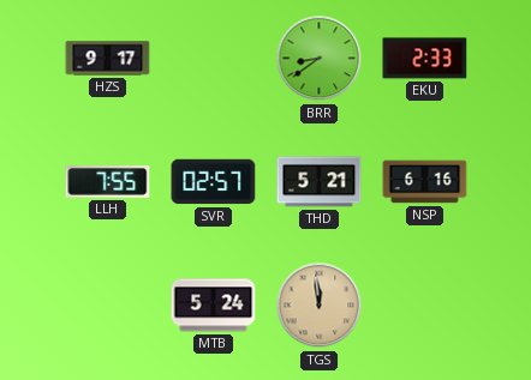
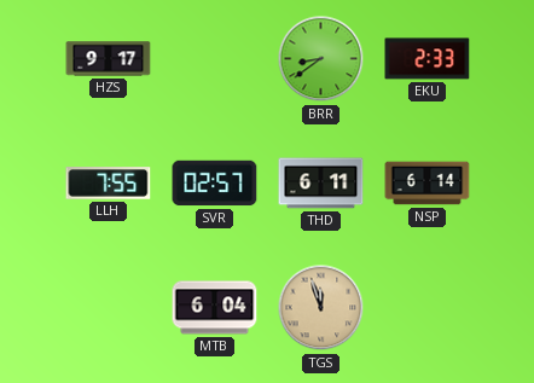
THD: 5:21 -> 6:11 (321, 184)
NSP: 6:16 -> 6:14 (428, 184)
MTB: 5:24 -> 6:04 (215, 308)
TGS: 11:59 -> 11:57 (321, 308)
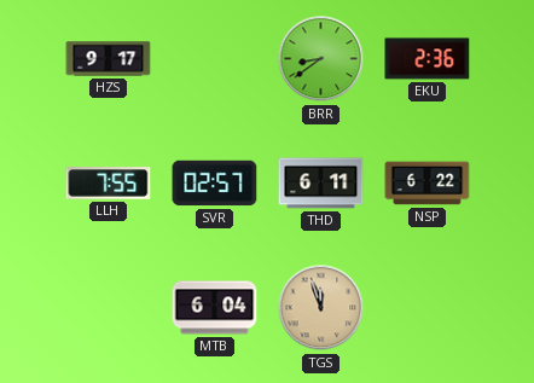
EKU: 2:33 -> 2:36 (428, 59)
NSP: 6:14 -> 6:22 (428, 184)
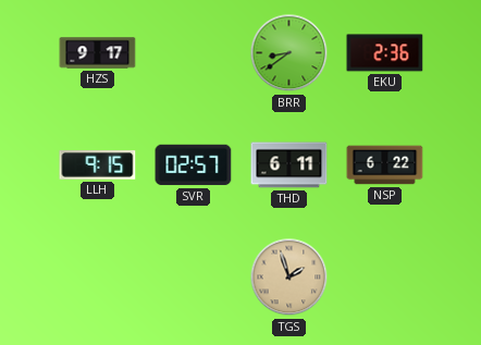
LLH: 7:55 -> 9:15 (98, 165)
MTB: 6:04 -> none (215, 308)
TGS: 11:57 -> 1:57 (289, 278)
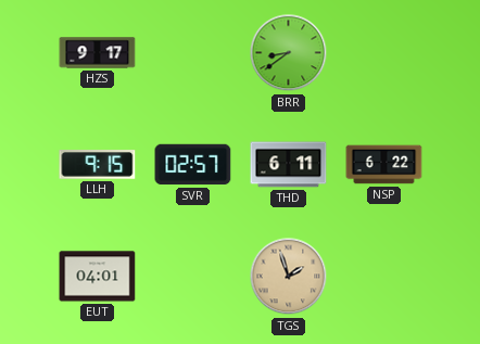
EKU: 2:36 -> none (385, 53)
EUT: none -> 04:01 (98, 277)
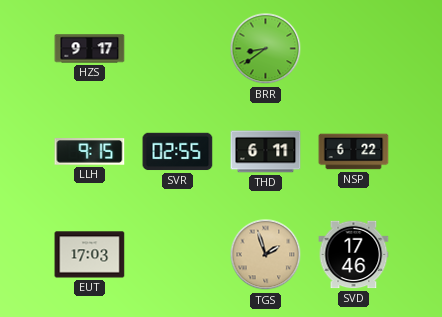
SVR: 02:57 -> 02:55 (178, 152)
EUT: 04:01 -> 17:03 (90, 255)
SVD: none -> 17:46 (354, 255)
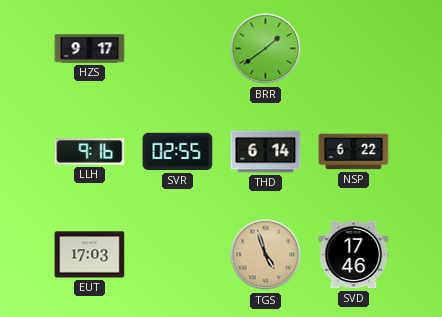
BRR: 8:39 -> 1:39 (266, 49)
LLH: 9:15 -> 9:16 (90, 152)
THD: 6:11 -> 6:14 (266, 152)
TGS: 1:57 -> 4:57 (266, 255)
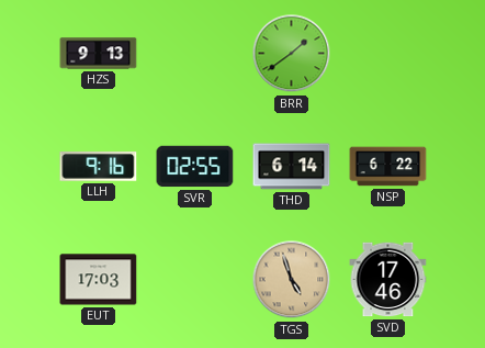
HZS: 9:17 -> 9:13 (99, 54)
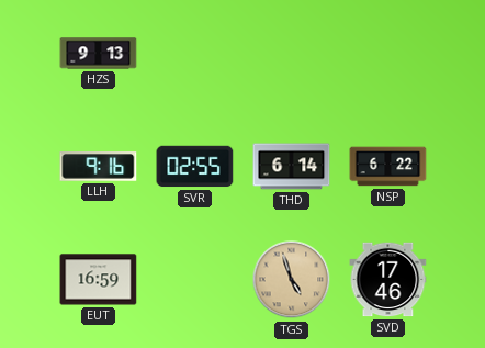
BRR: 1:39 -> none (292, 54)
EUT: 17:03 -> 16:59 (99, 280)
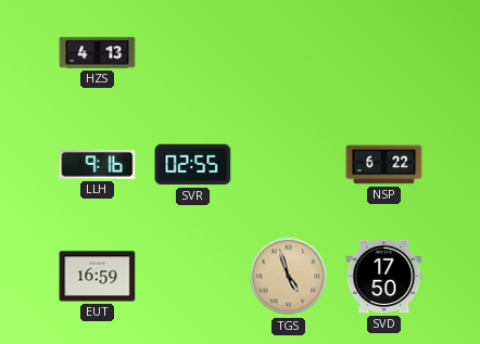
HZS: 9:13 -> 4:13 (98, 53)
THD: 6:14 -> none (292, 167)
SVD: 17:46 -> 17:50 (384, 277)
